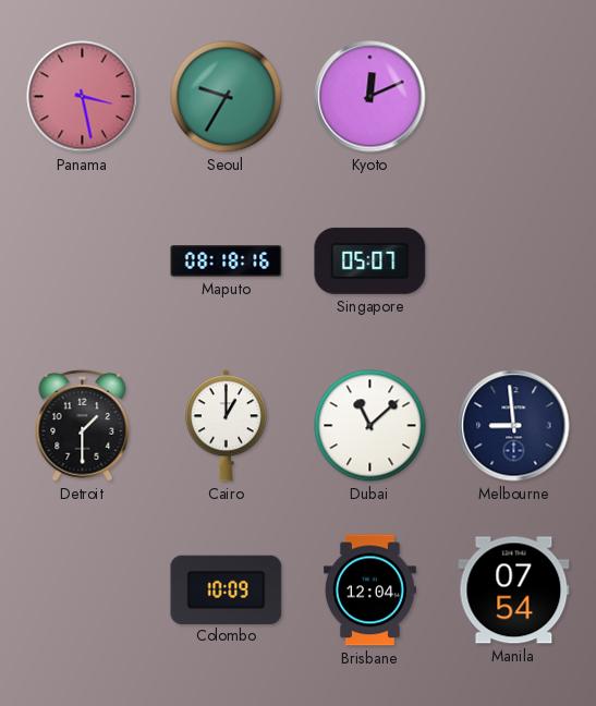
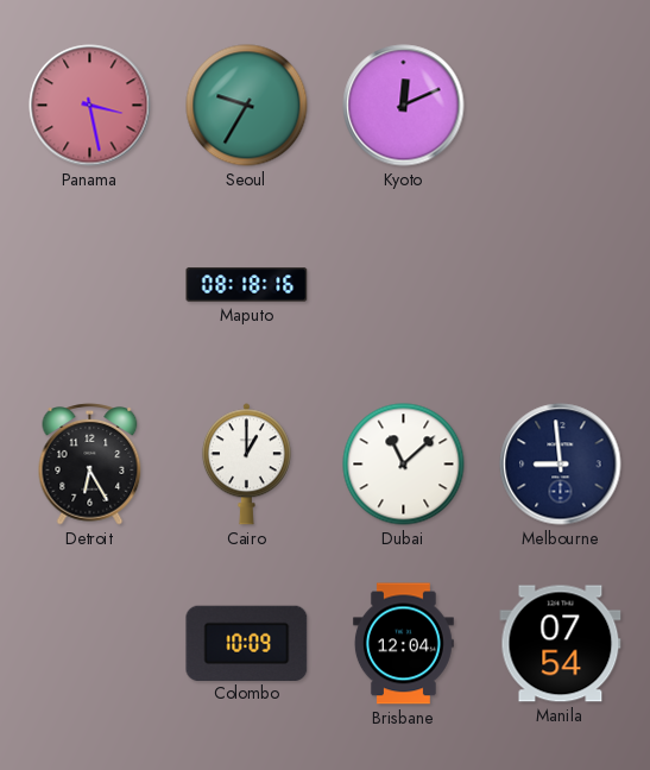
Singapore: 05:07 -> none (370, 260)
Detroit: 1:30 -> 6:25 (90, 465)
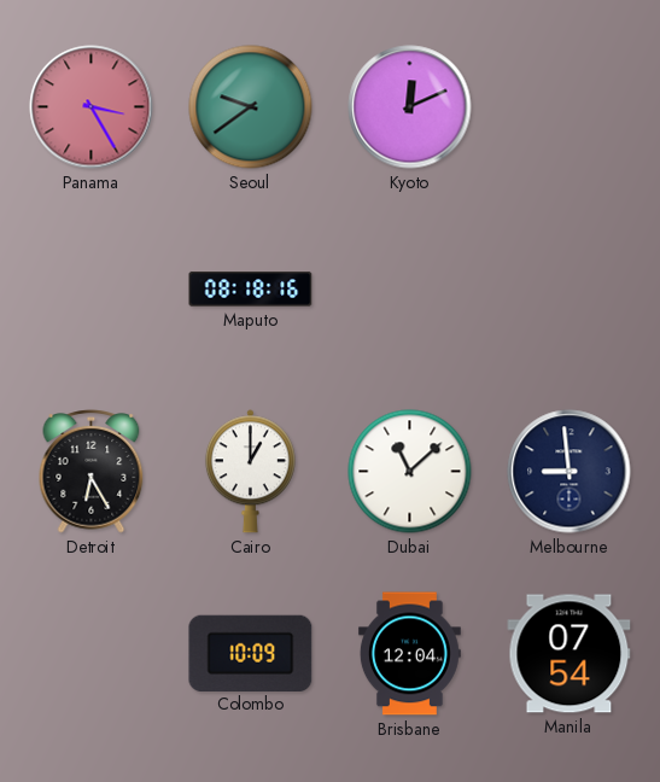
Panama: 3:28 -> 3:25 (92, 107)
Seoul: 9:35 -> 9:39 (251, 107)
